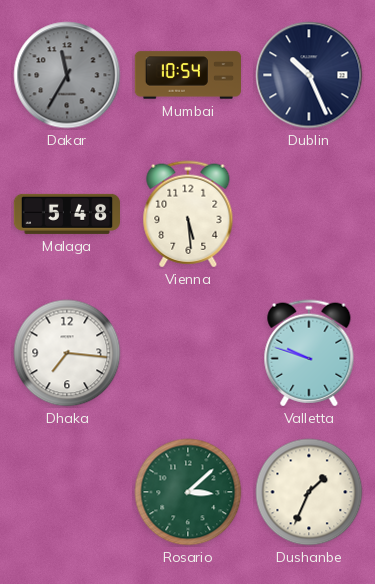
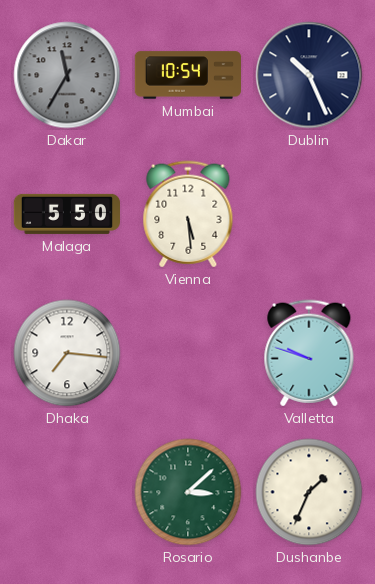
Malaga: 5:48 -> 5:50 (66, 214)
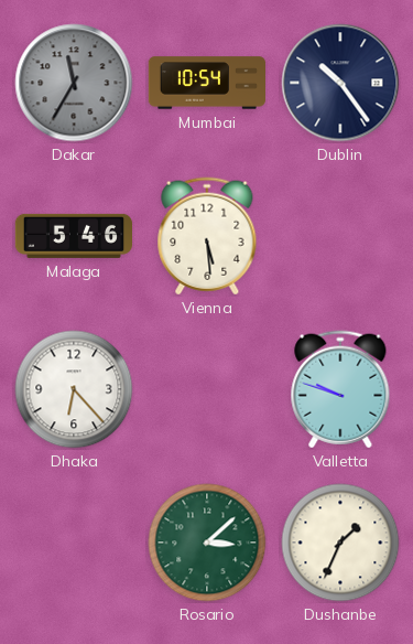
Dublin: 10:26 -> 10:24 (340, 83)
Malaga: 5:50 -> 5:46 (73, 236)
Dhaka: 7:16 -> 6:23 (74, 389)
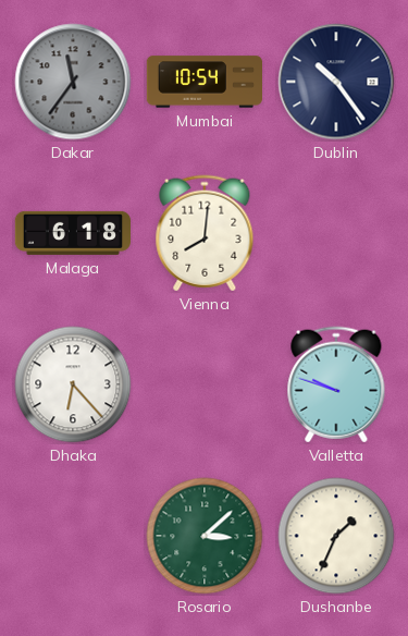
Dakar: 11:35 -> 11:36 (73, 82)
Malaga: 5:46 -> 6:18 (72, 233)
Vienna: 5:29 -> 8:01 (205, 233)
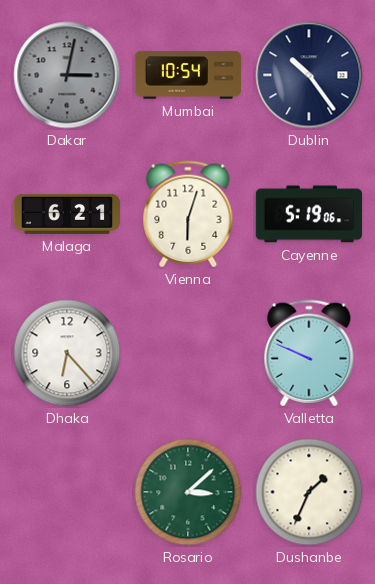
Dakar: 11:36 -> 3:02 (67, 75)
Malaga: 6:18 -> 6:21 (66, 214)
Vienna: 8:01 -> 6:03 (188, 214)
Cayenne: none -> 5:19 (308, 214)
Valletta: 9:48 -> 9:49 (309, 353)
